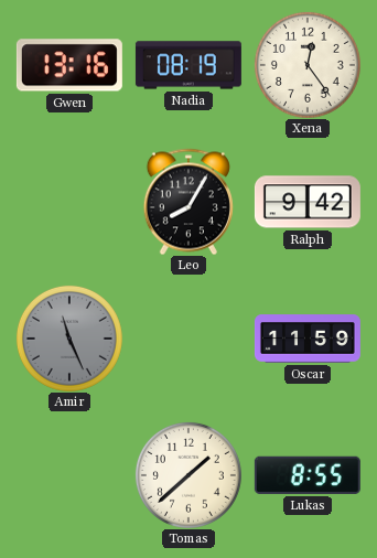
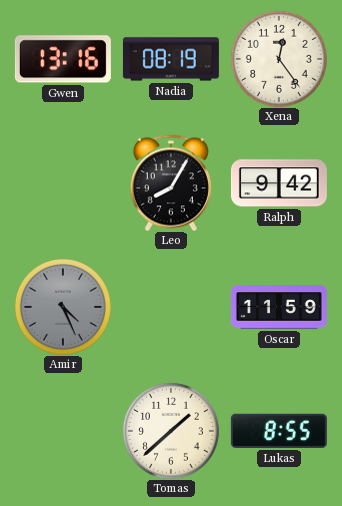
Amir: 11:26 -> 4:26 (63, 307)
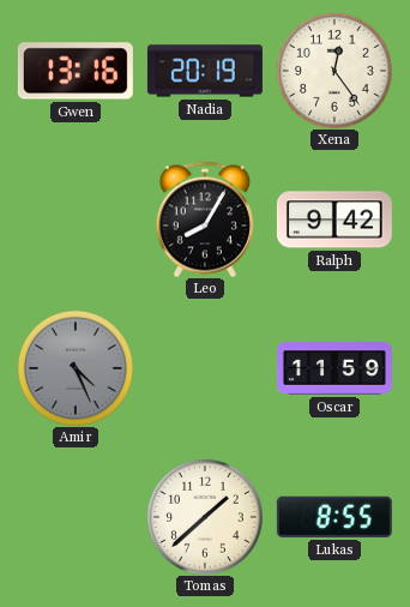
Nadia: 08:19 -> 20:19 (205, 71)
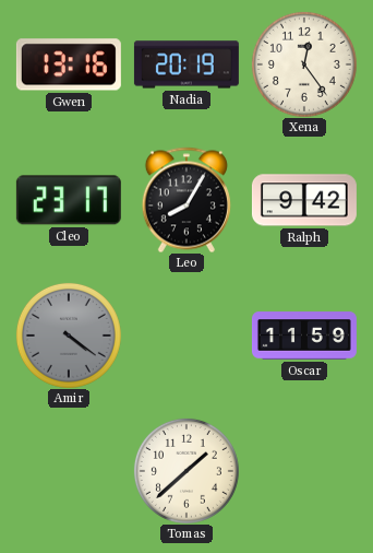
Cleo: none -> 23:17 (69, 200)
Amir: 4:26 -> 4:21 (69, 336)
Lukas: 8:55 -> none (334, 517)
